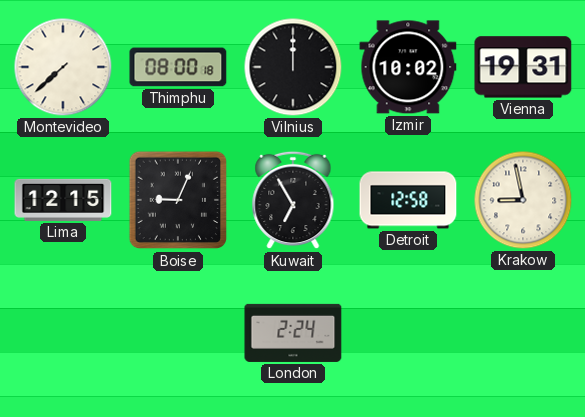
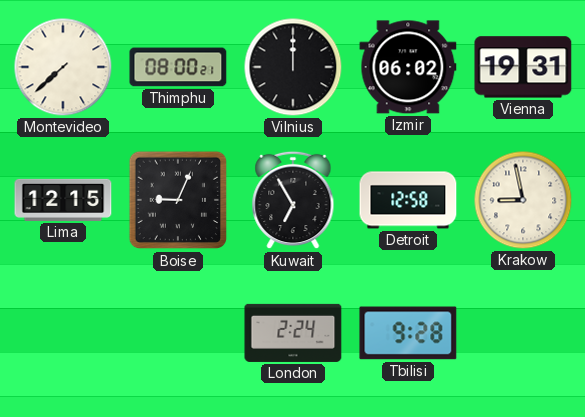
Thimphu: 08:00:18 -> 08:00:21 (178, 67)
Izmir: 10:02 -> 06:02 (408, 67)
Tbilisi: none -> 9:28 (408, 333)
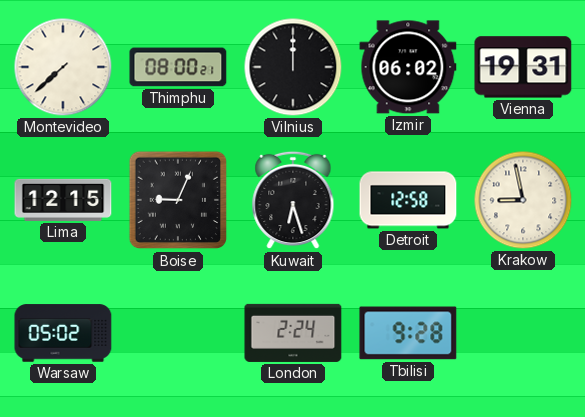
Kuwait: 6:55 -> 6:27 (293, 200)
Warsaw: none -> 05:02 (63, 333)
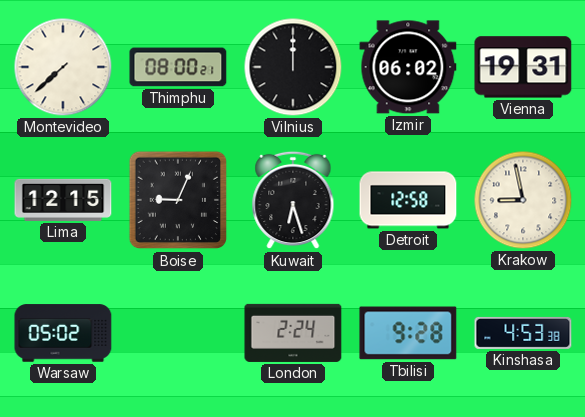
Kinshasa: none -> 4:53 (523, 333)
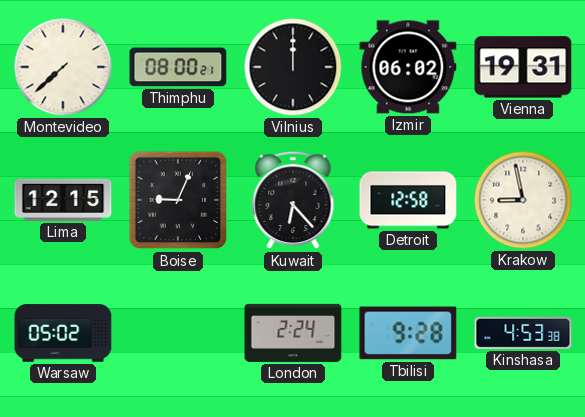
Kuwait: 6:27 -> 6:23 (293, 200)
